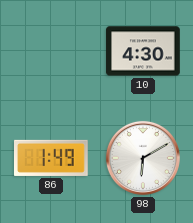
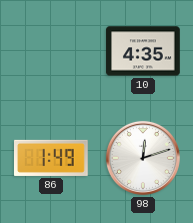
10: 4:30 -> 4:35 (143, 51)
98: 6:10 -> 12:12 (143, 158)
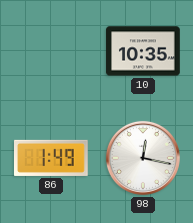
10: 4:35 -> 10:35 (143, 51)
98: 12:12 -> 12:17 (143, 158)
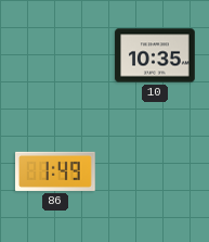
98: 12:17 -> none (143, 158)
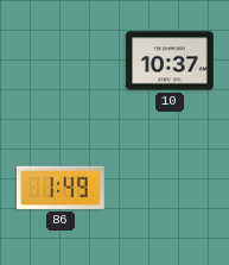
10: 10:35 -> 10:37 (170, 61)
